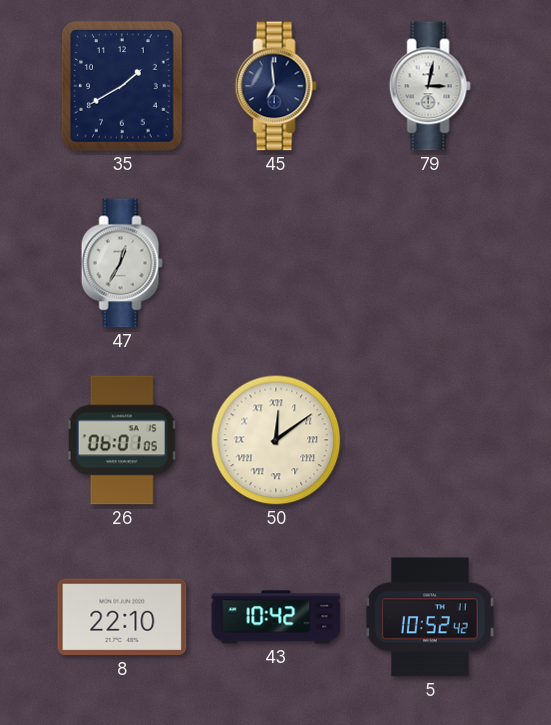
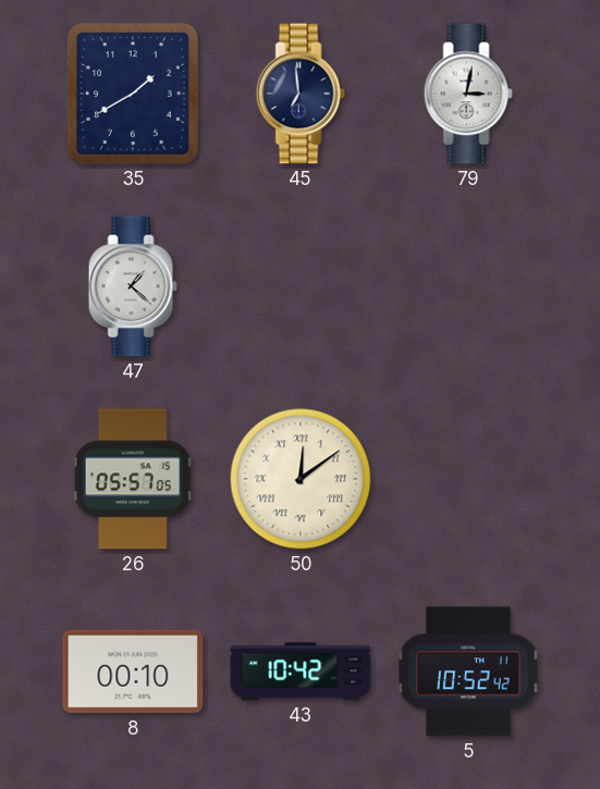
47: 12:35 -> 1:22 (133, 286)
26: 06:01 -> 05:57 (133, 479)
8: 22:10 -> 00:10 (133, 671)
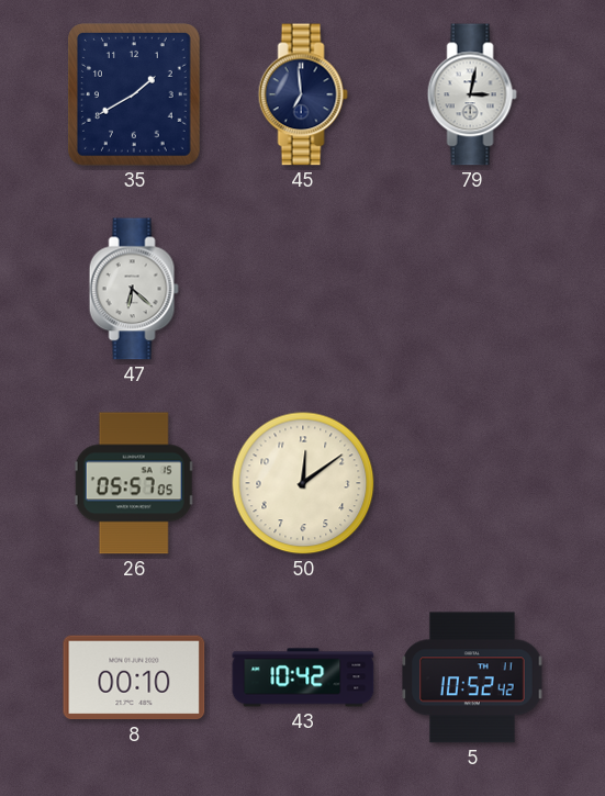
47: 1:22 -> 6:22 (134, 289)
50 numerals: Roman -> Arabic (303, 483)
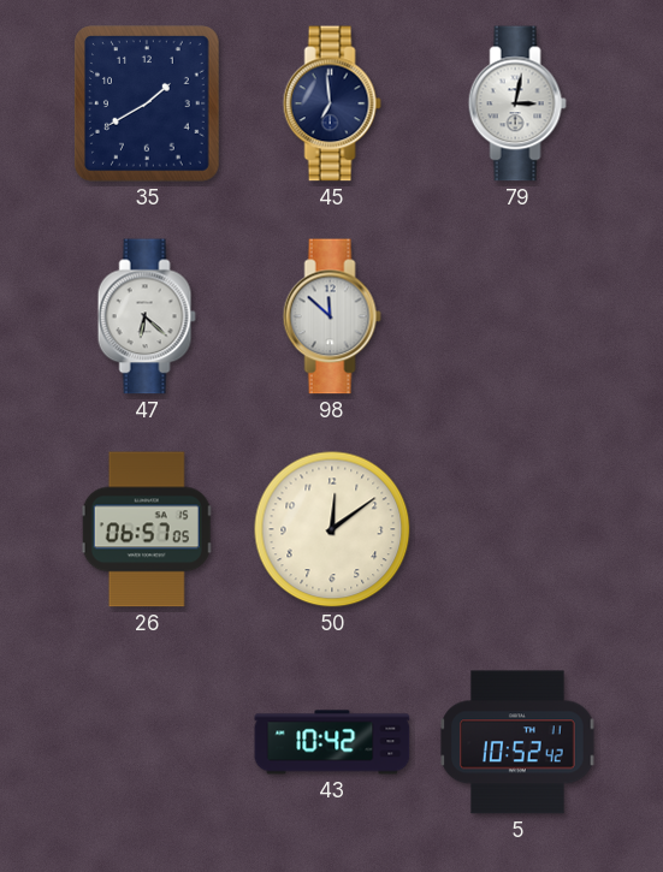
98: none -> 11:52 (332, 316)
26: 05:57 -> 06:57 (147, 529)
8: 00:10 -> none (134, 677)
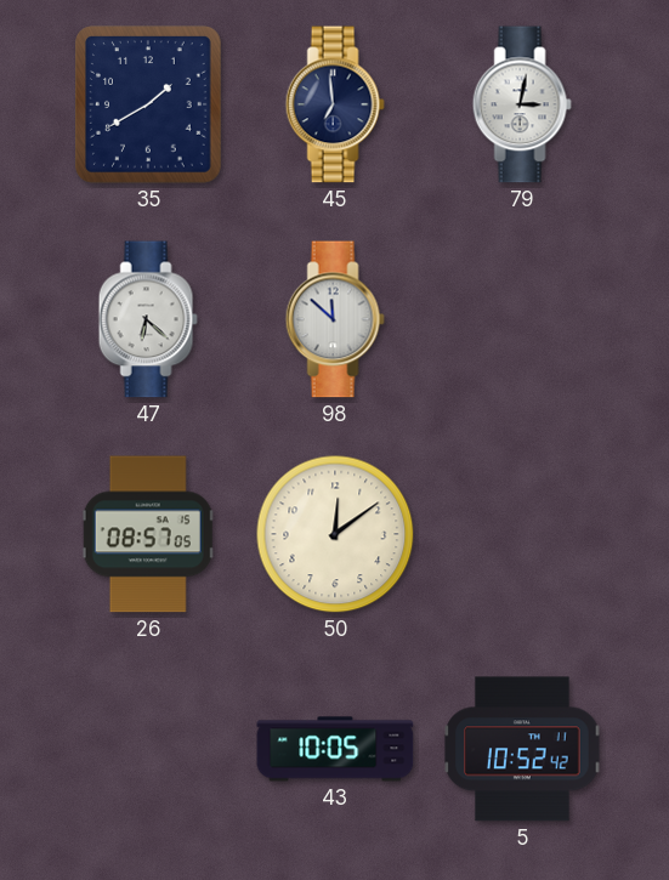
26: 06:57 -> 08:57 (148, 534)
43: 10:42 -> 10:05 (335, 749)
